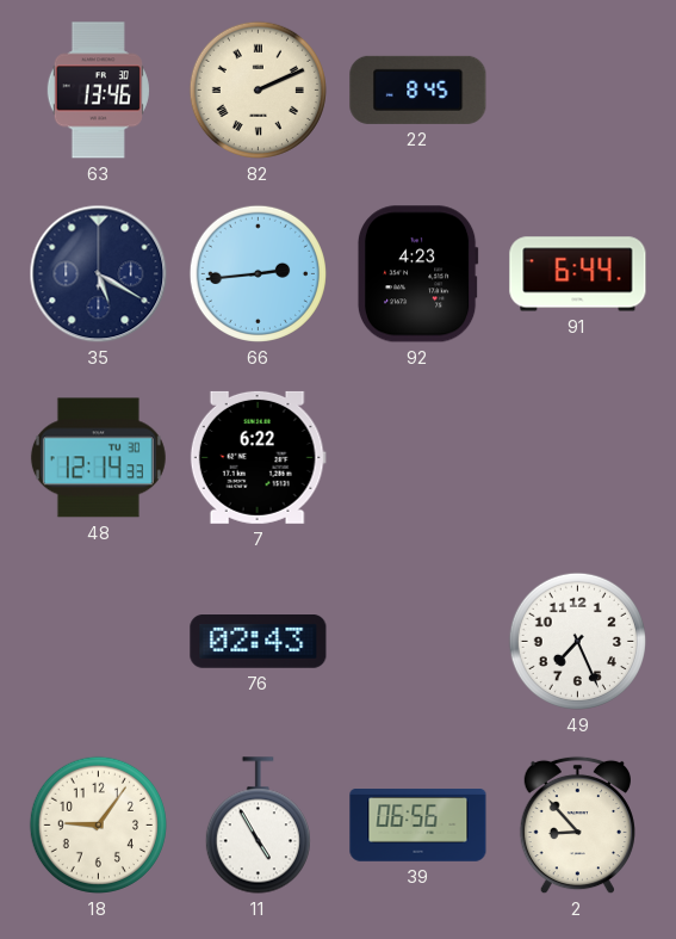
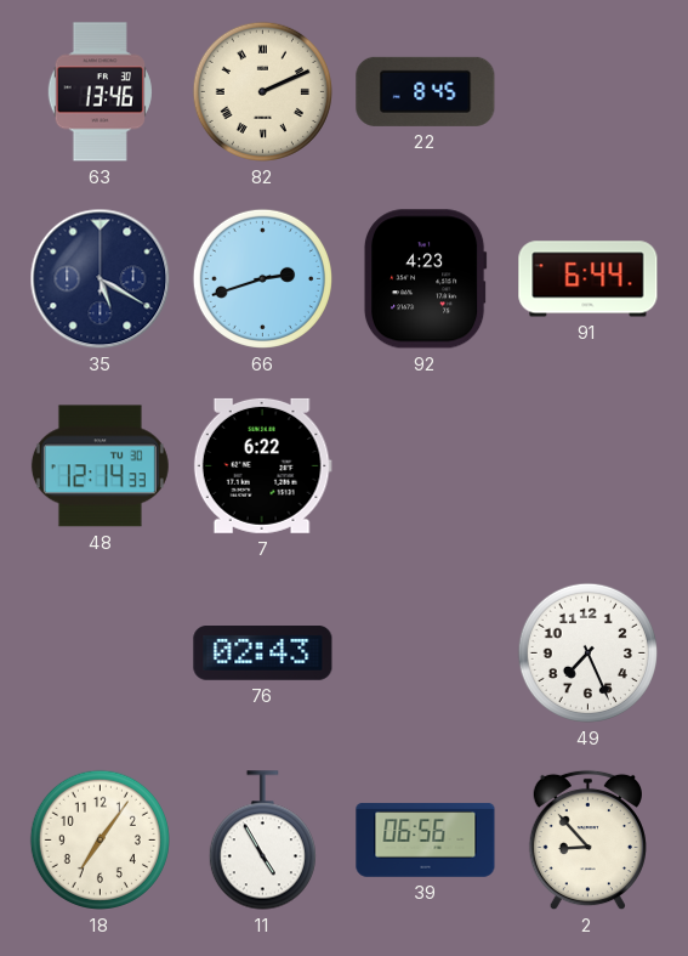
66: 2:44 -> 2:42 (262, 278)
18: 9:06 -> 7:06 (99, 839)
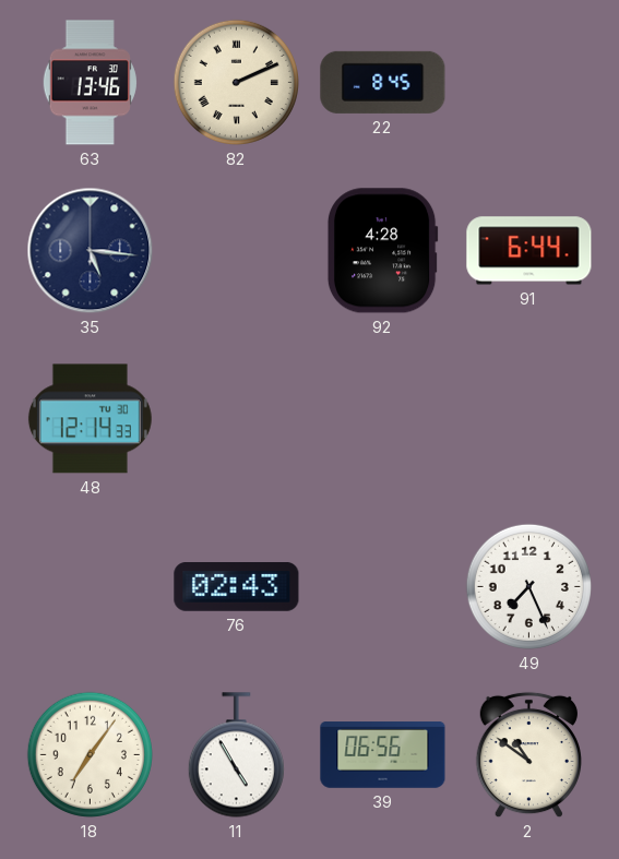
35: 5:20 -> 5:16 (91, 251)
66: 2:42 -> none (262, 278)
92: 4:23 -> 4:28 (382, 251)
7: 6:22 -> none (262, 465)
2: 8:53 -> 10:51 (528, 755)
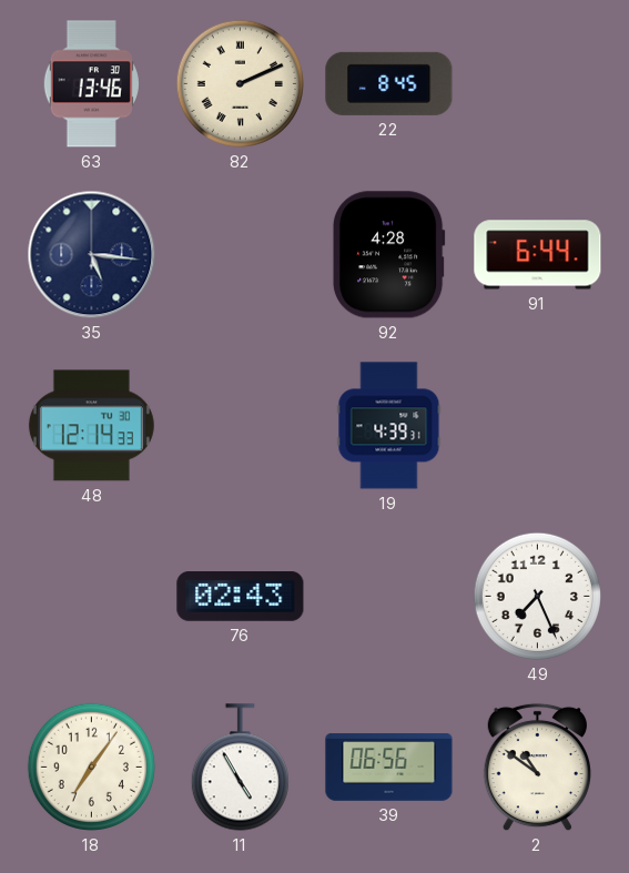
19: none -> 4:39 (389, 426)
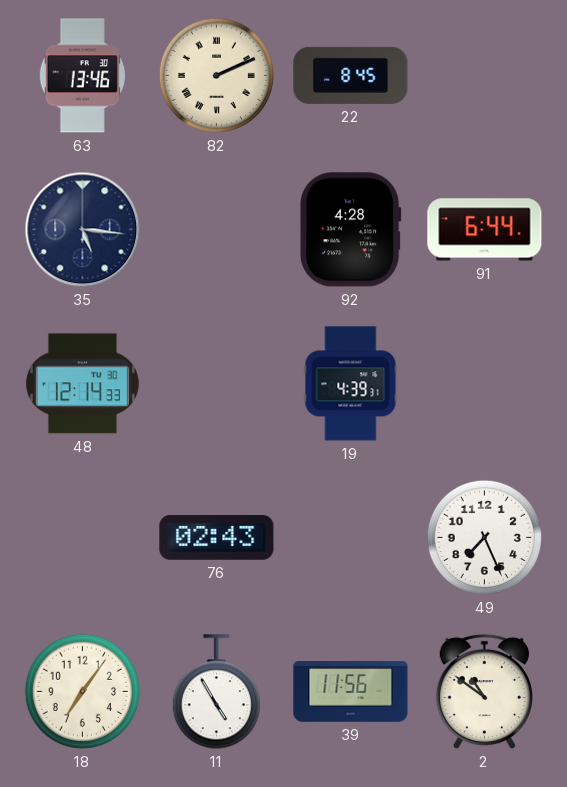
39: 06:56 -> 11:56 (351, 692)
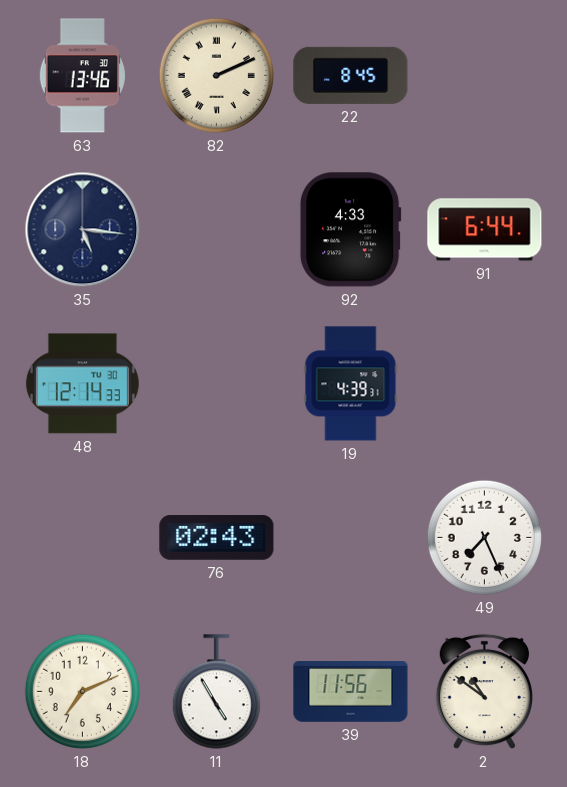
92: 4:28 -> 4:33 (350, 230)
18: 7:06 -> 7:11 (82, 691)
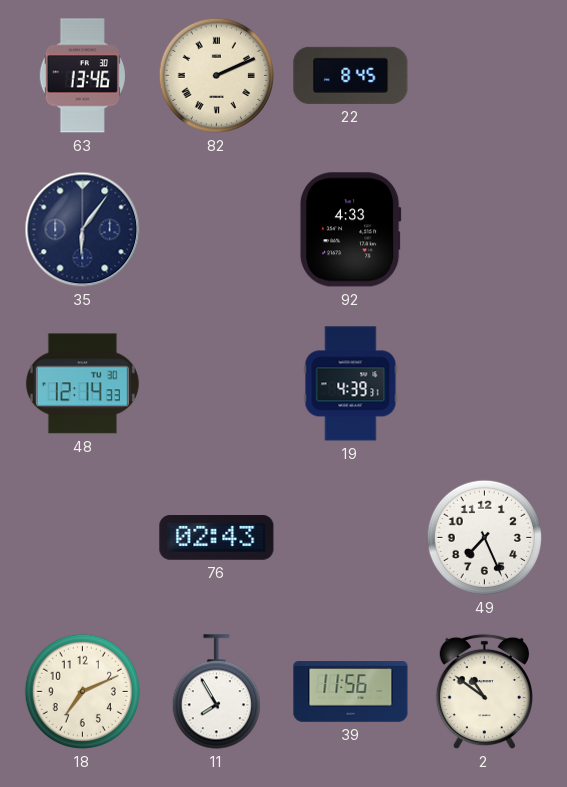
35: 5:16 -> 6:06 (83, 230)
91: 6:44 -> none (485, 230)
11: 4:55 -> 7:55 (216, 692)
